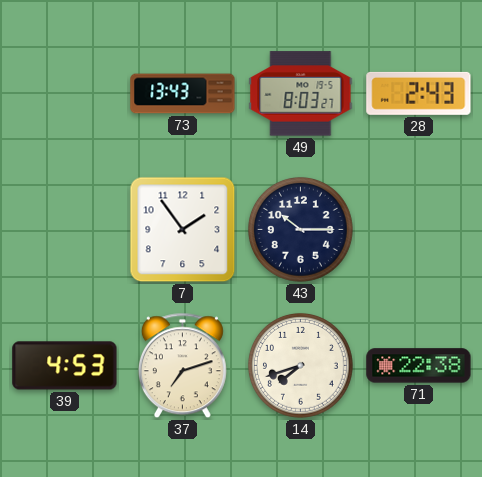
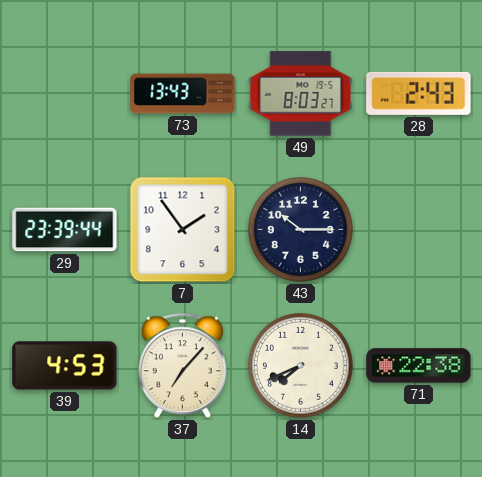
29: none -> 23:39 (65, 230)
37: 7:12 -> 7:07 (182, 366)
14: 7:42 -> 7:41 (301, 366)
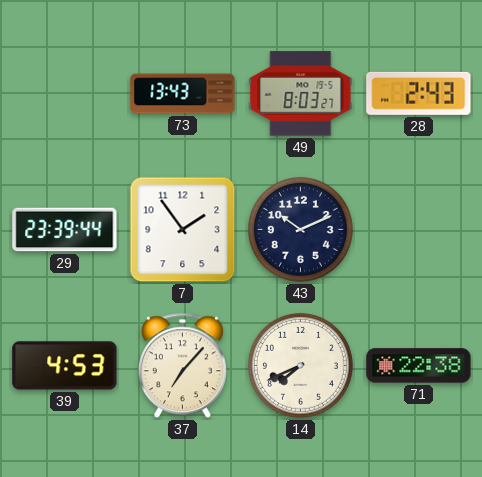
43: 10:15 -> 10:11 (301, 230)
